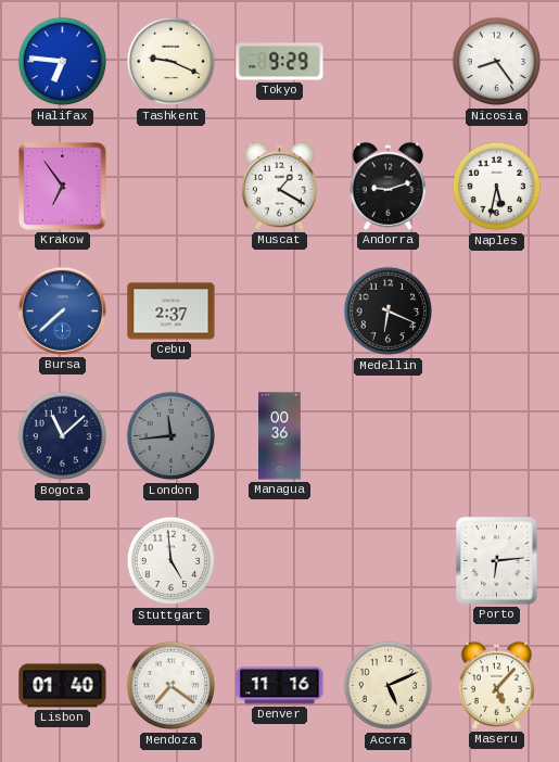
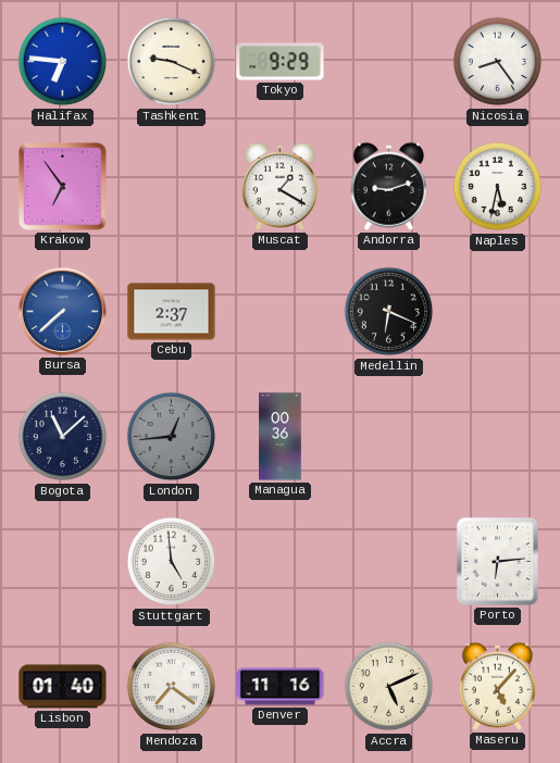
London: 11:44 -> 12:44 (172, 437)
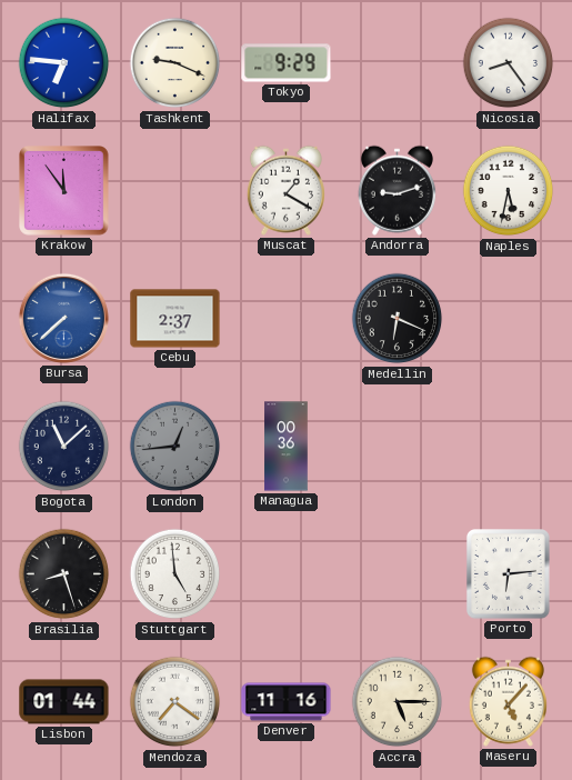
Krakow: 6:54 -> 11:54 (64, 191)
Brasilia: none -> 8:27 (64, 574)
Lisbon: 01:40 -> 01:44 (64, 702)
Accra: 5:11 -> 5:15 (398, 702)
